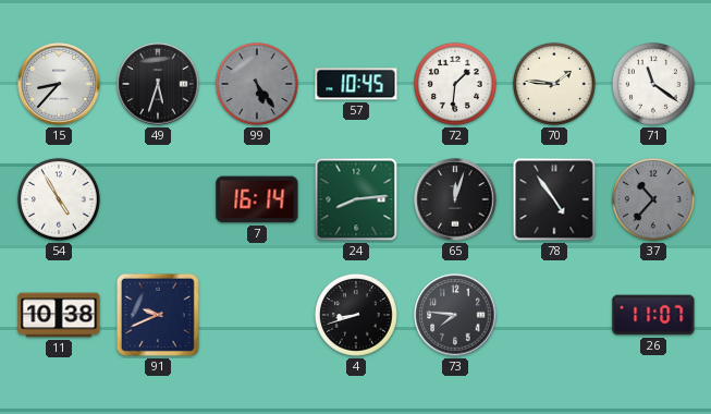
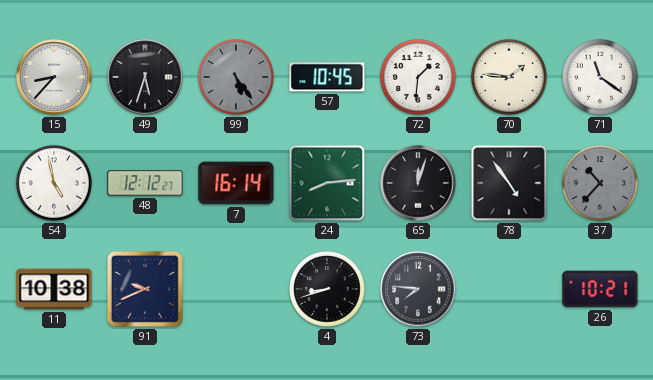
54: 4:55 -> 4:58 (54, 183)
48: none -> 12:12 (145, 183)
26: 11:07 -> 10:21 (600, 289)
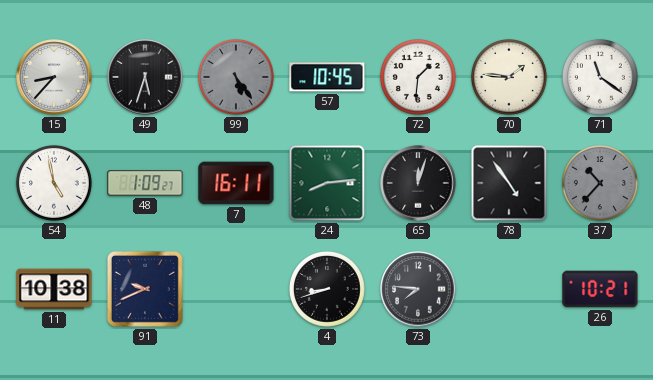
48: 12:12 -> 1:09 (145, 183)
7: 16:14 -> 16:11 (236, 183)
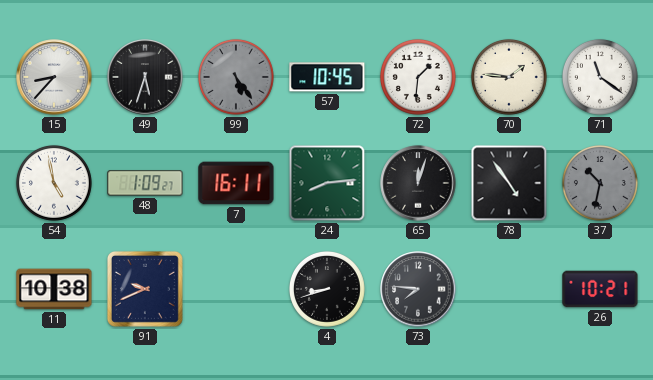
37: 10:37 -> 10:32 (600, 183)
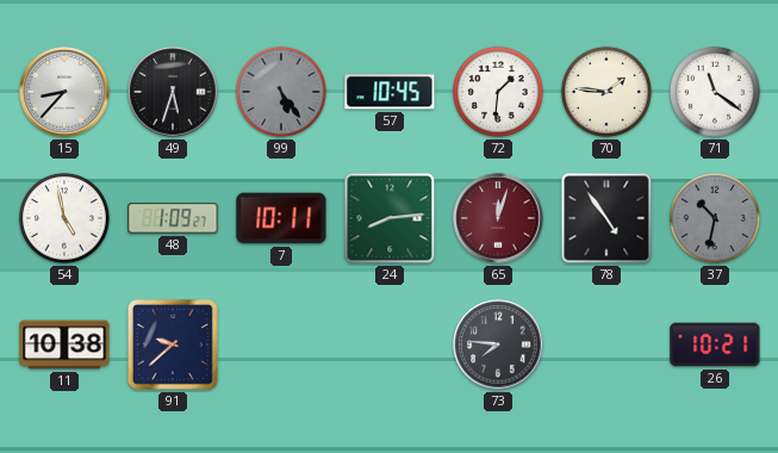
7: 16:11 -> 10:11 (281, 218)
65 dial: black -> burgundy (498, 218)
91: 9:41 -> 9:38 (173, 345)
4: 8:42 -> none (327, 289)
